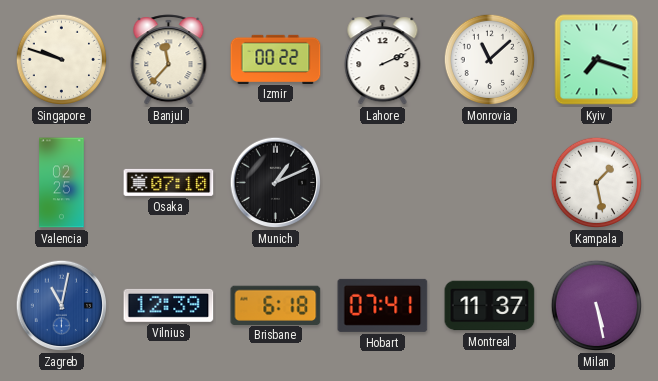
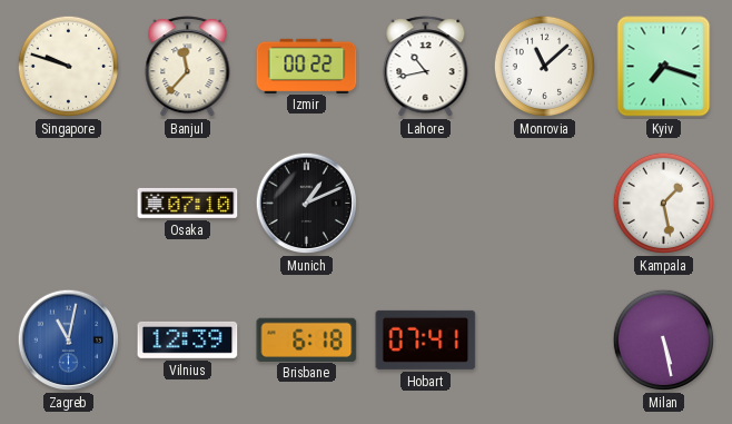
Lahore: 2:11 -> 10:43 (426, 67)
Valencia: 02:25 -> none (62, 183)
Montreal: 11:37 -> none (490, 306)
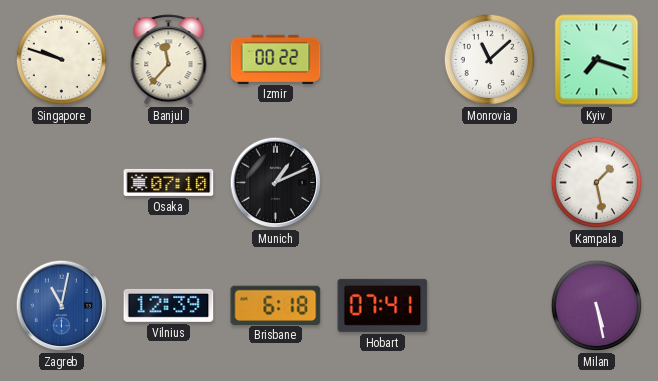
Lahore: 10:43 -> none (426, 67)
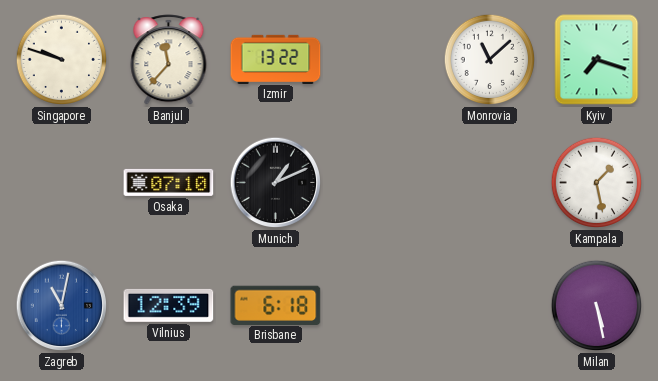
Izmir: 00:22 -> 13:22 (276, 59)
Hobart: 07:41 -> none (383, 305)
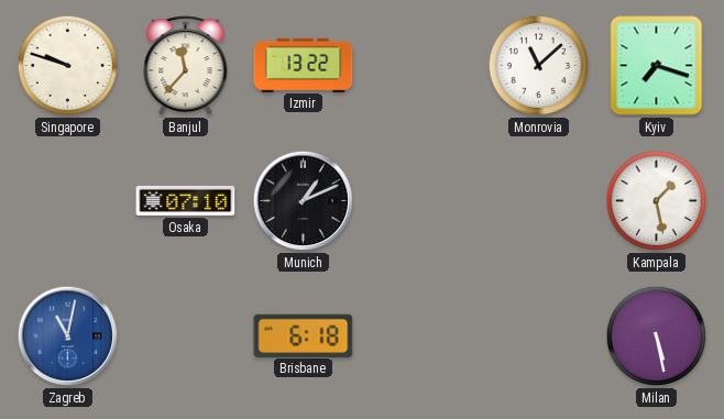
Vilnius: 12:39 -> none (169, 305)
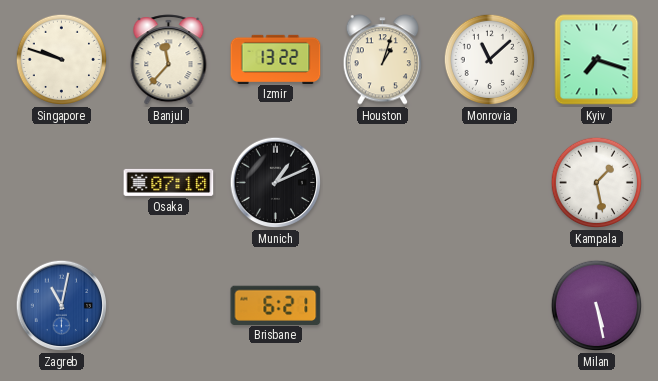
Houston: none -> 1:03 (383, 60)
Brisbane: 6:18 -> 6:21 (276, 305)
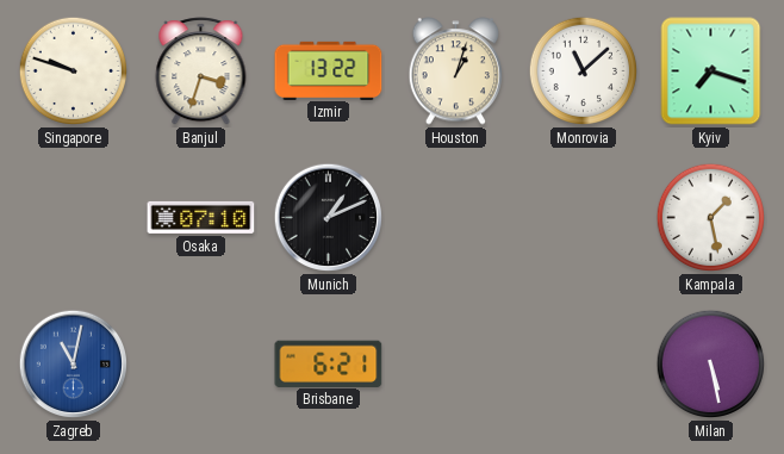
Banjul: 11:37 -> 3:33 (201, 71)
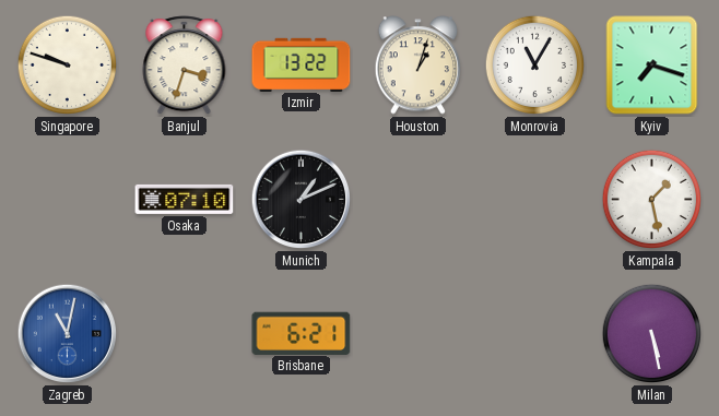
Monrovia: 11:08 -> 11:05 (535, 66)
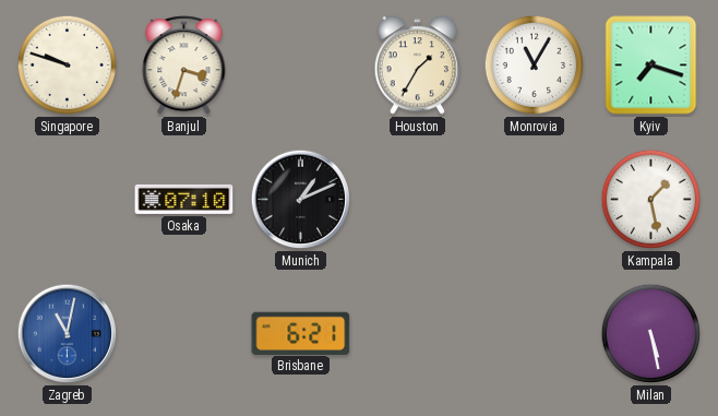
Izmir: 13:22 -> none (302, 64)
Houston: 1:03 -> 1:35 (418, 66)
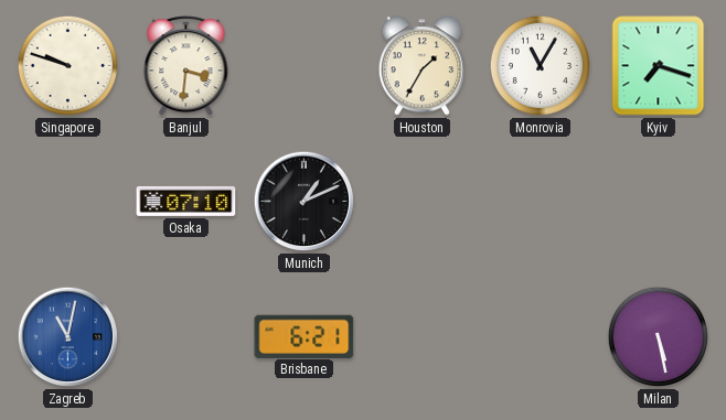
Banjul: 3:33 -> 3:31 (186, 66)
Kampala: 1:28 -> none (651, 200)
